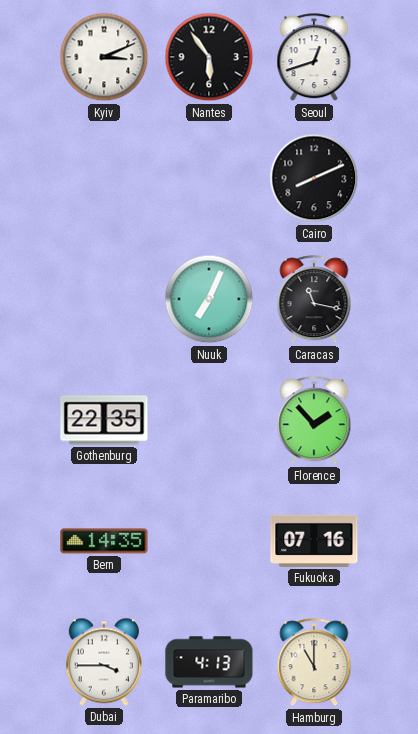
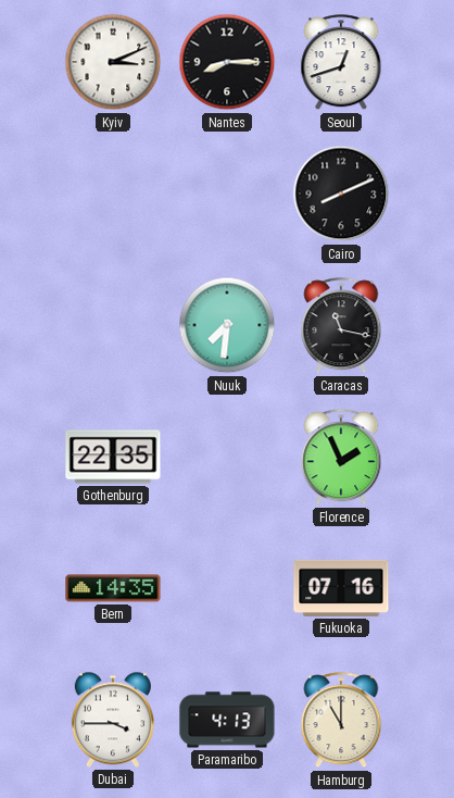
Nantes: 5:54 -> 8:15 (227, 62)
Nuuk: 7:04 -> 7:31 (227, 325)
Florence: 1:53 -> 1:56 (341, 458)
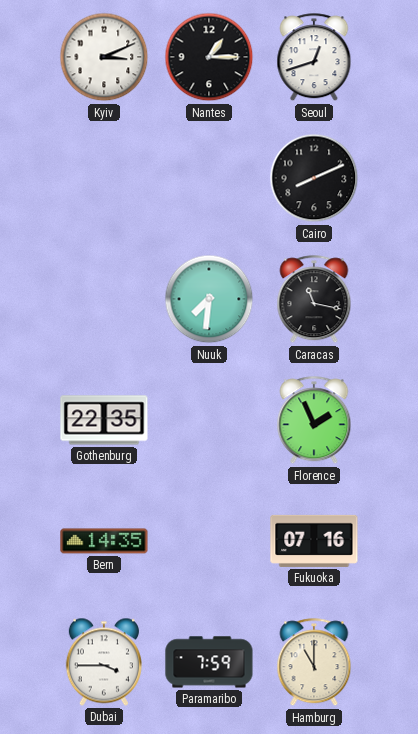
Nantes: 8:15 -> 1:15 (209, 57)
Paramaribo: 4:13 -> 7:59 (209, 662)
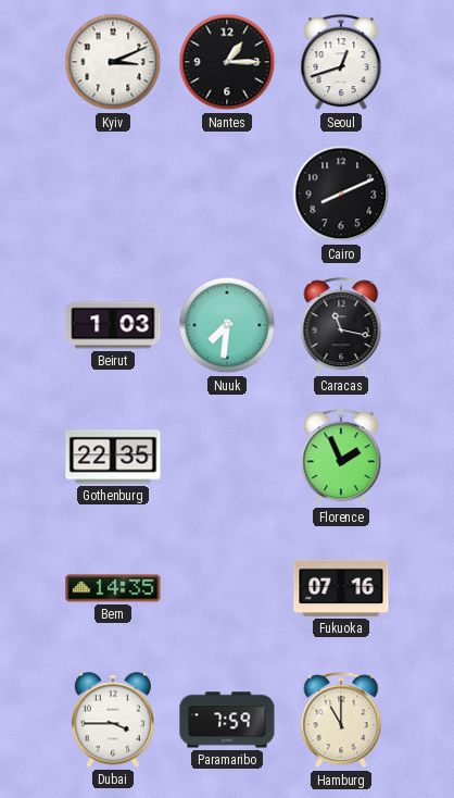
Beirut: none -> 1:03 (113, 325)
